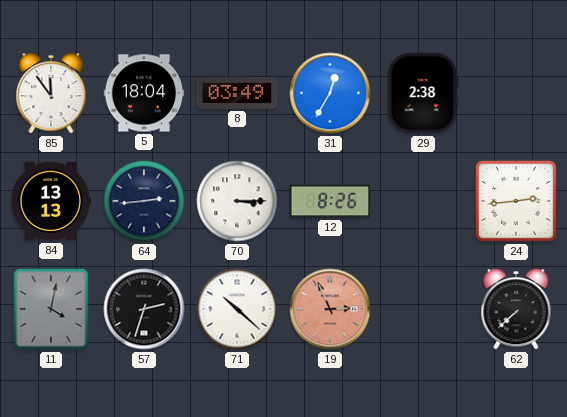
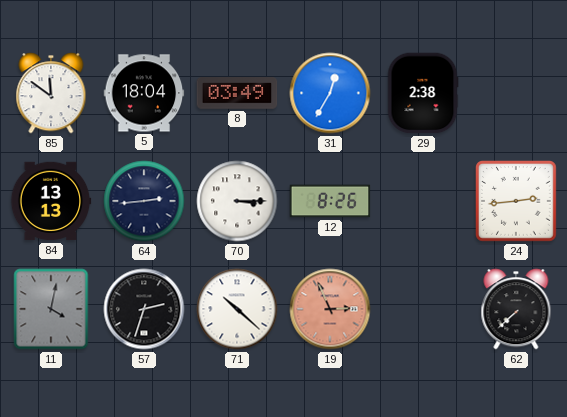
85: 11:54 -> 11:51 (51, 93)
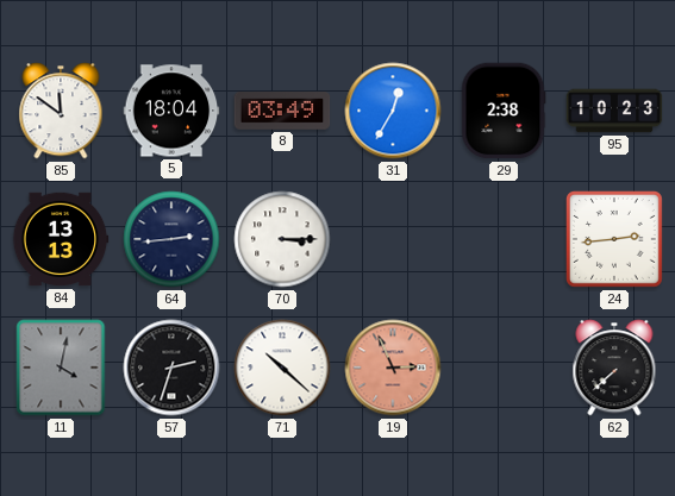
95: none -> 10:23 (614, 111)
12: 8:26 -> none (330, 201)
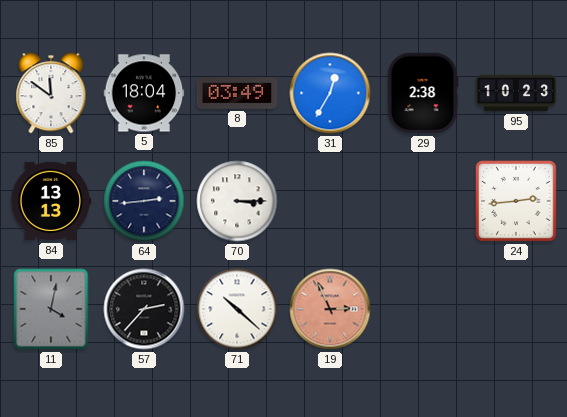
57: 2:33 -> 2:37 (144, 309)
62: 7:38 -> none (614, 368)
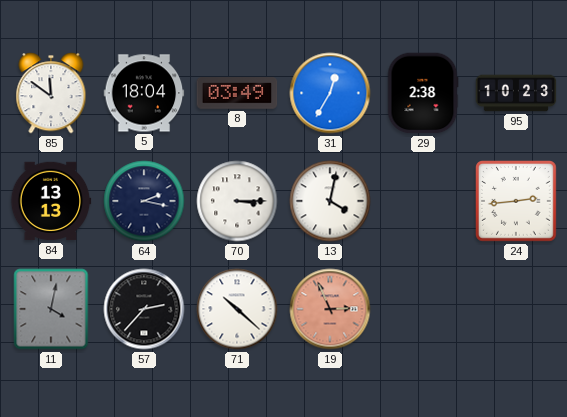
64: 2:44 -> 2:17 (144, 201)
13: none -> 4:02 (330, 201)
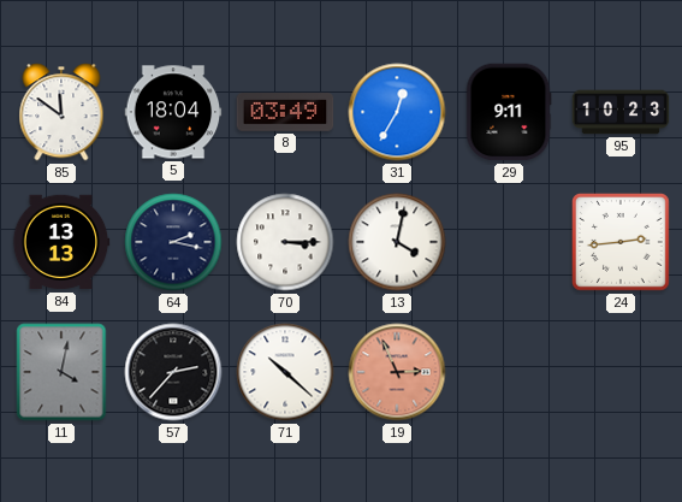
29: 2:38 -> 9:11 (509, 112)
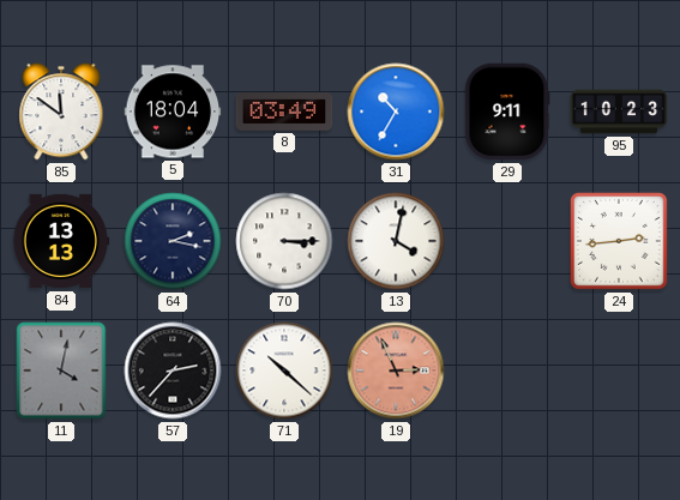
31: 12:35 -> 10:35 (396, 112)
